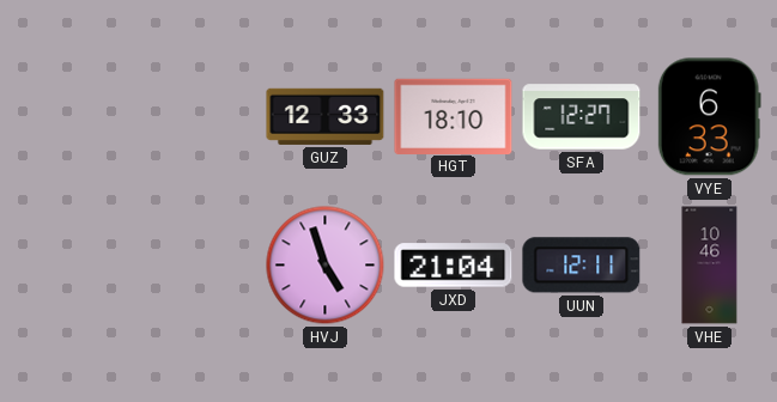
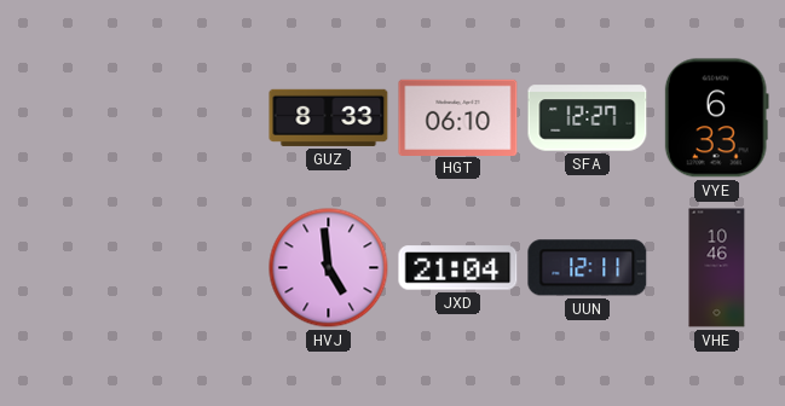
GUZ: 12:33 -> 8:33 (329, 117)
HGT: 18:10 -> 06:10 (458, 117)
HVJ: 4:57 -> 4:59 (329, 268)
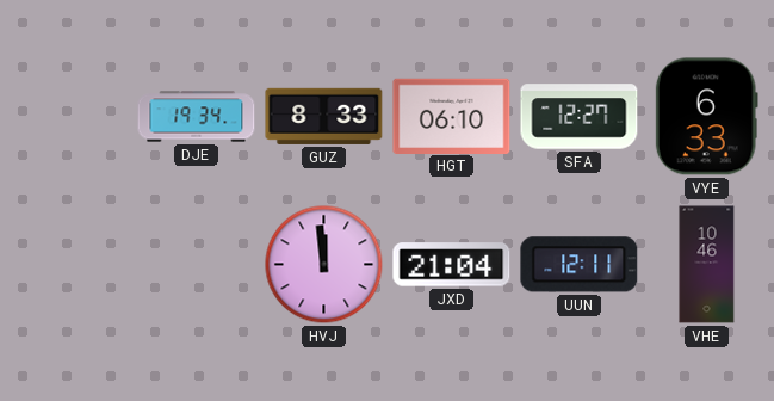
DJE: none -> 19:34 (197, 117)
HVJ: 4:59 -> 11:59 (324, 265)
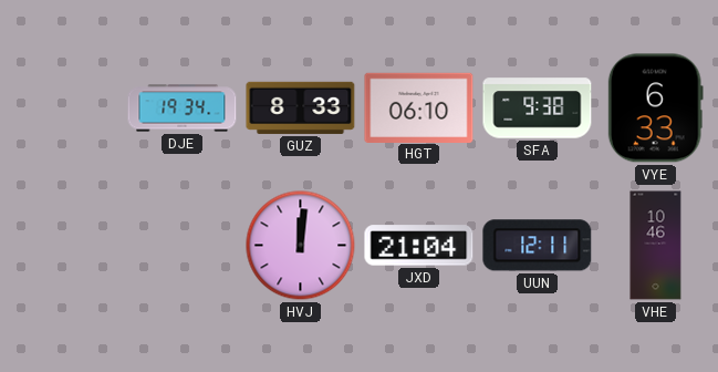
SFA: 12:27 -> 9:38 (538, 108)
HVJ: 11:59 -> 12:01 (301, 246)
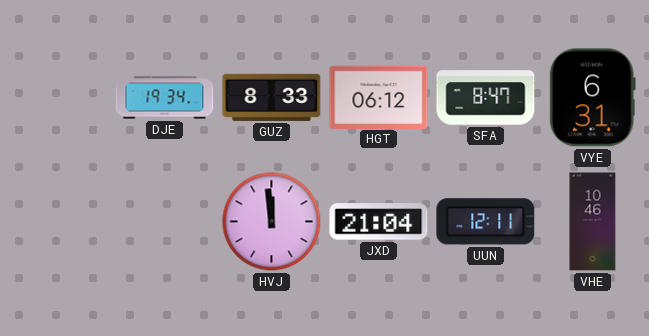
HGT: 06:10 -> 06:12 (379, 97)
SFA: 9:38 -> 8:47 (486, 98)
VYE: 6:33 -> 6:31 (592, 98)
HVJ: 12:01 -> 11:59 (272, 222)
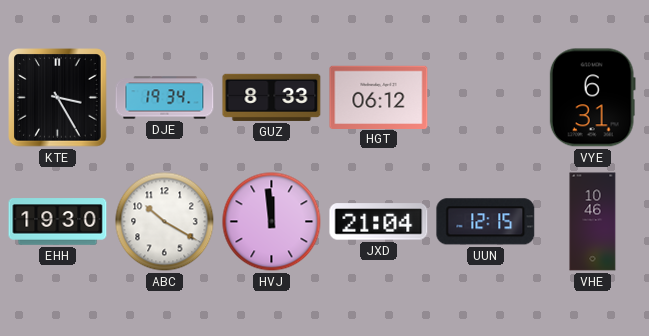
KTE: none -> 3:25 (58, 98)
SFA: 8:47 -> none (486, 98)
EHH: none -> 19:30 (58, 222)
ABC: none -> 10:20 (165, 222)
UUN: 12:11 -> 12:15 (486, 222)
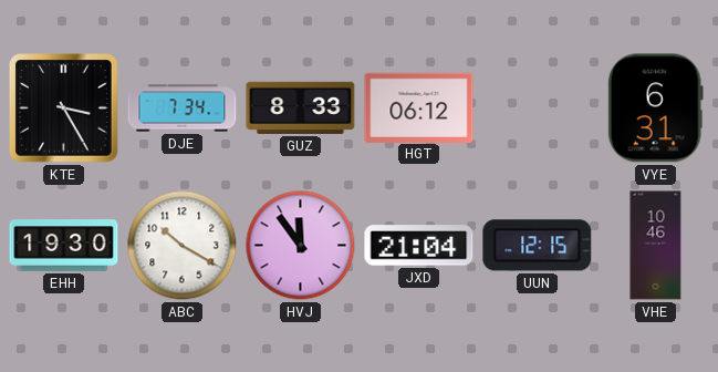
DJE: 19:34 -> 7:34 (183, 108)
HVJ: 11:59 -> 11:54 (301, 246)
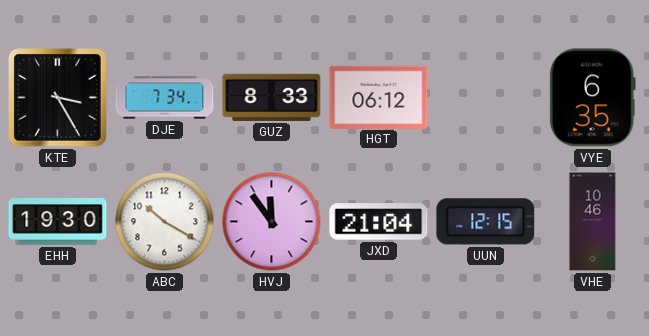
VYE: 6:31 -> 6:35 (592, 98)
